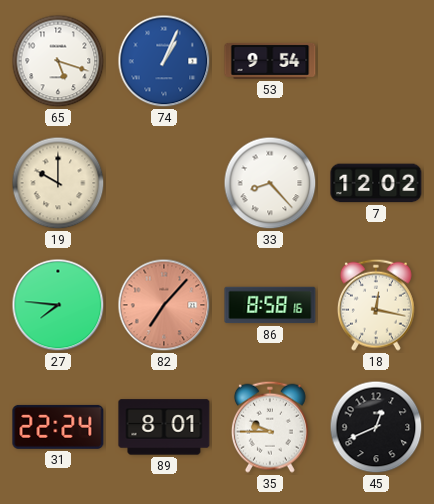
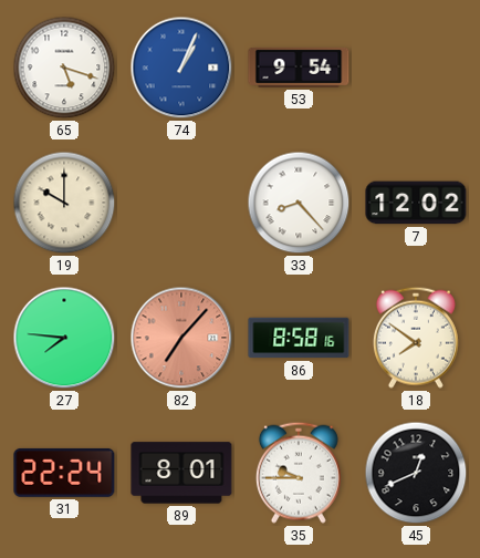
18: 12:17 -> 7:51 (416, 338)
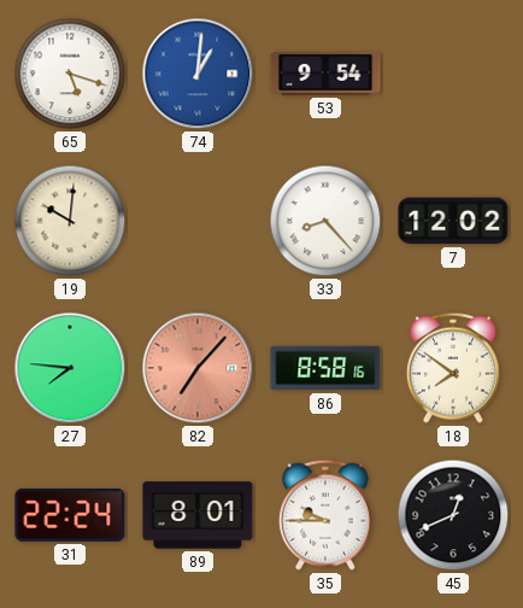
74: 1:04 -> 1:01 (198, 74)
19: 10:00 -> 10:01 (70, 221)
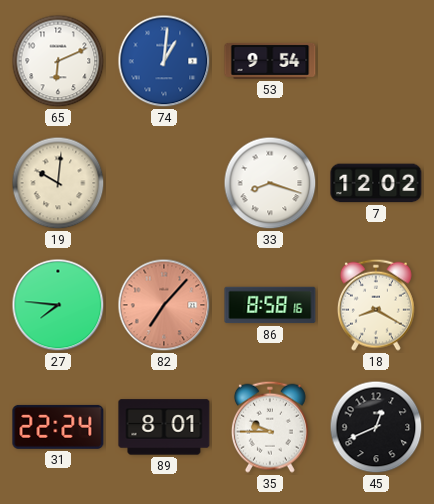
65: 5:18 -> 6:11 (58, 61)
33: 8:23 -> 8:18 (270, 183)
18: 7:51 -> 8:20 (376, 305)
